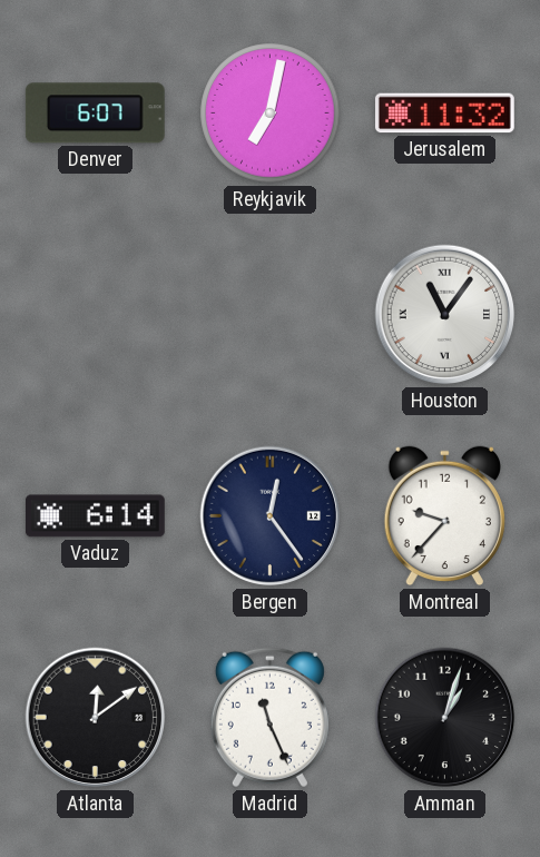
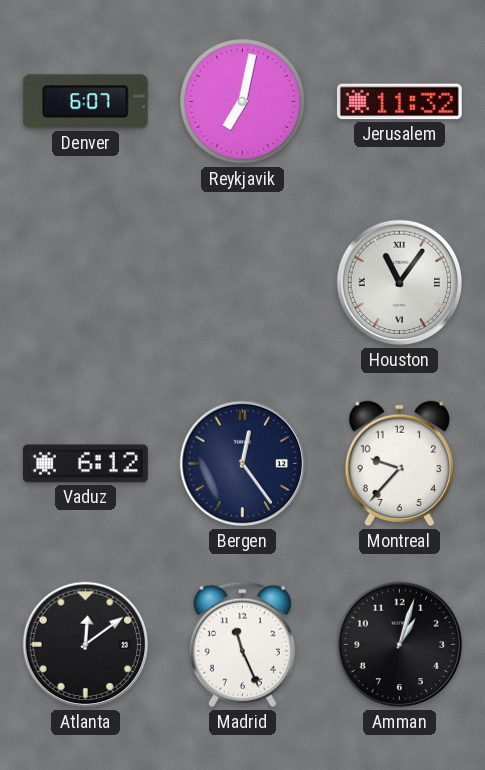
Vaduz: 6:14 -> 6:12 (85, 464)
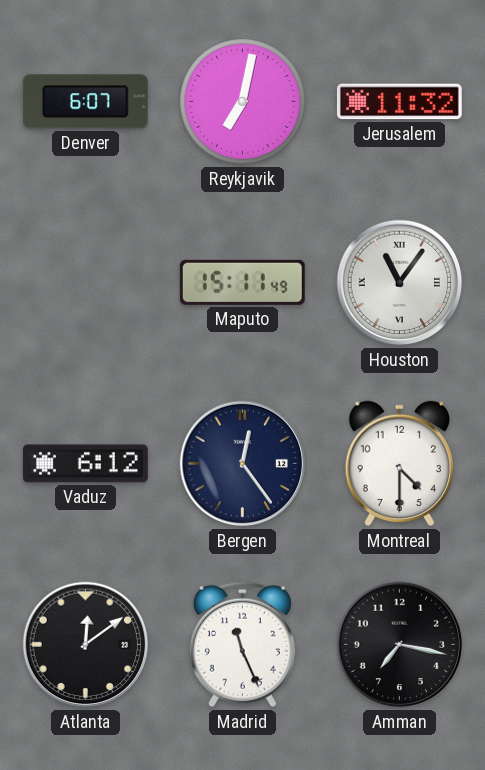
Maputo: none -> 15:11 (242, 282)
Montreal: 9:37 -> 4:30 (399, 464)
Amman: 1:03 -> 7:17 (400, 645)
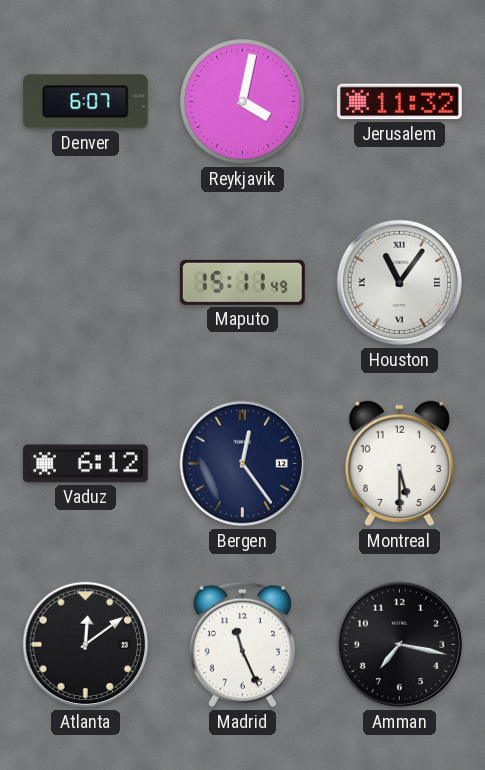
Reykjavik: 7:02 -> 4:02 (243, 102)
Montreal: 4:30 -> 5:30 (399, 464)
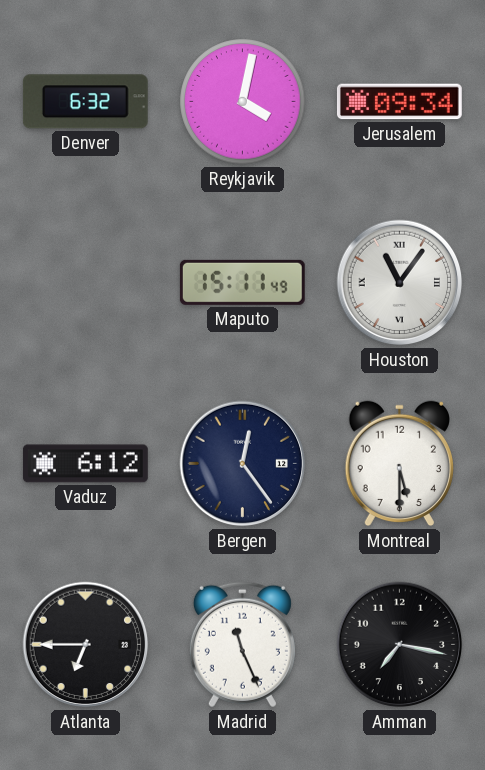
Denver: 6:07 -> 6:32 (85, 102)
Jerusalem: 11:32 -> 09:34 (399, 102)
Atlanta: 12:09 -> 6:45 (86, 645)
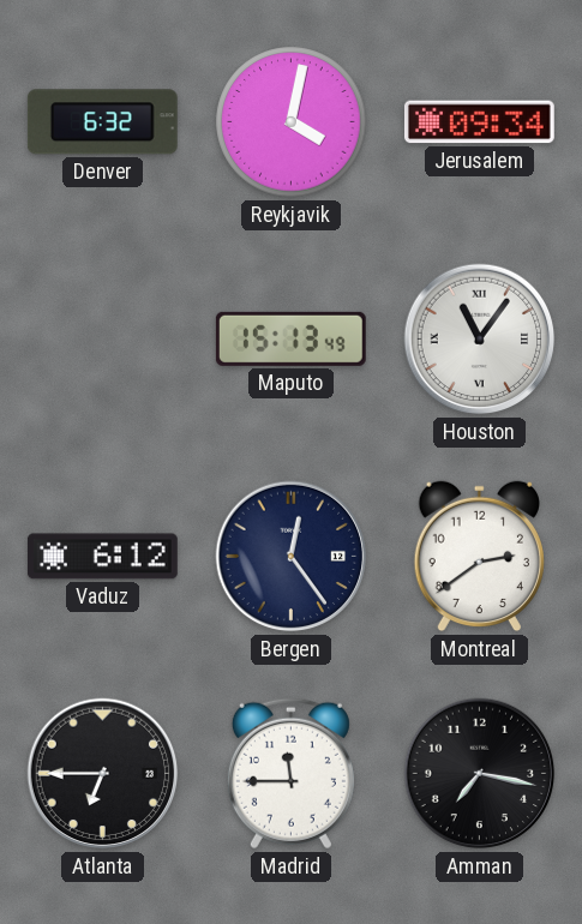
Maputo: 15:11 -> 15:13 (290, 338)
Montreal: 5:30 -> 2:39 (479, 557)
Madrid: 11:26 -> 11:45 (290, 774)
